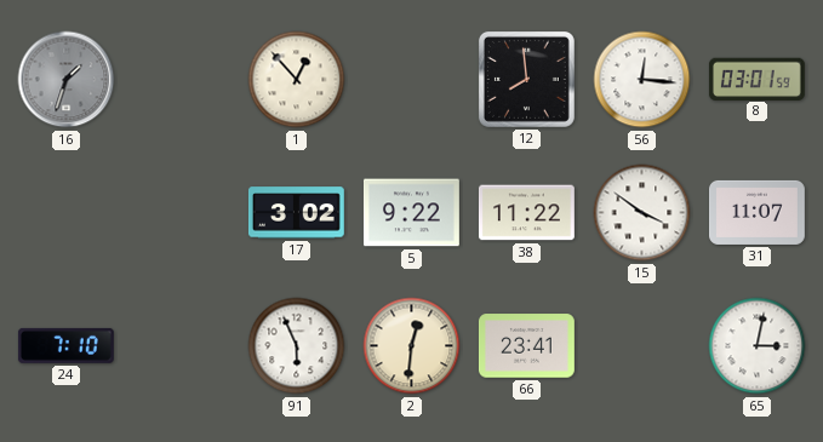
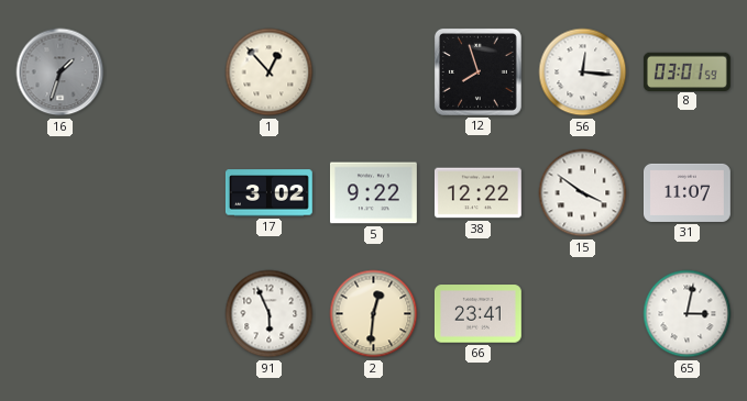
12: 7:59 -> 7:57 (477, 71)
38: 11:22 -> 12:22 (477, 193)
24: 7:10 -> none (65, 345)
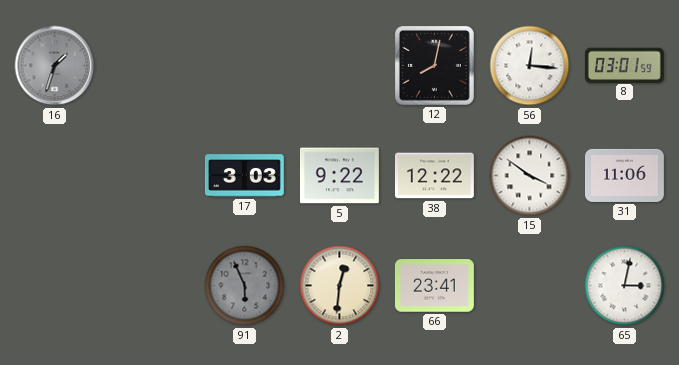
1: 12:53 -> none (270, 73)
12: 7:57 -> 8:02 (434, 65)
17: 3:02 -> 3:03 (244, 176)
31: 11:07 -> 11:06 (625, 175)
91 dial: white -> grey (245, 286)
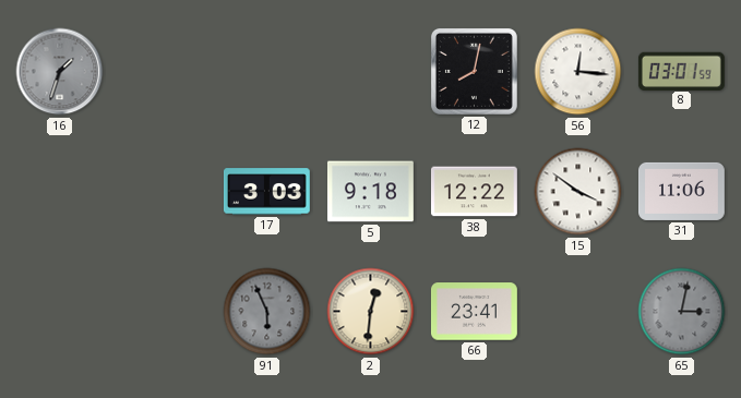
5: 9:22 -> 9:18 (370, 192)
65 dial: white -> grey (682, 312)
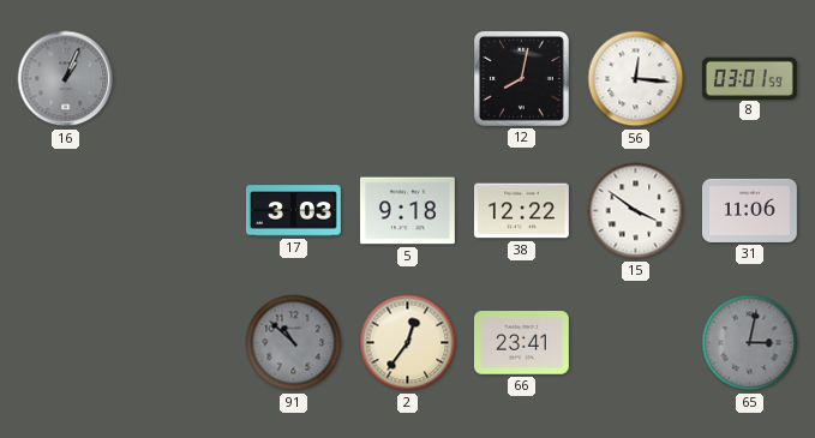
16: 1:33 -> 1:04 (66, 79)
91: 5:56 -> 10:52 (294, 343)
2: 12:31 -> 12:36 (408, 343)
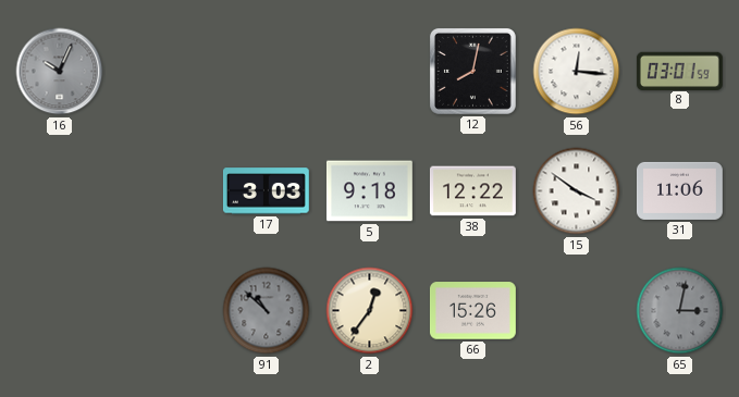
16: 1:04 -> 10:04 (60, 72)
66: 23:41 -> 15:26 (472, 311)
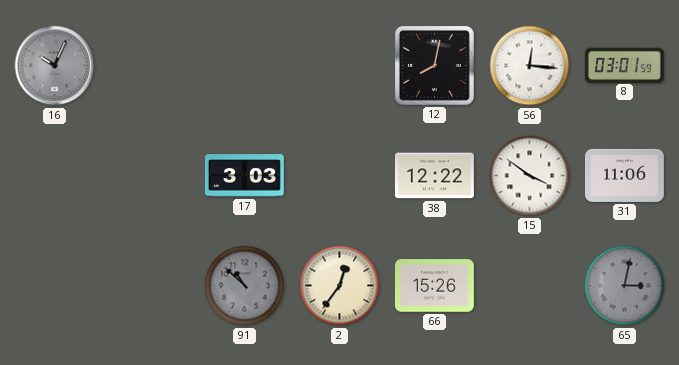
5: 9:18 -> none (369, 191)
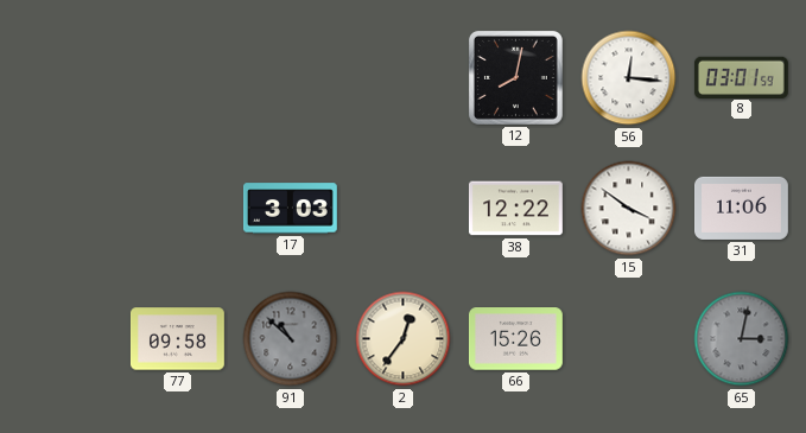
16: 10:04 -> none (55, 66)
77: none -> 09:58 (177, 339)
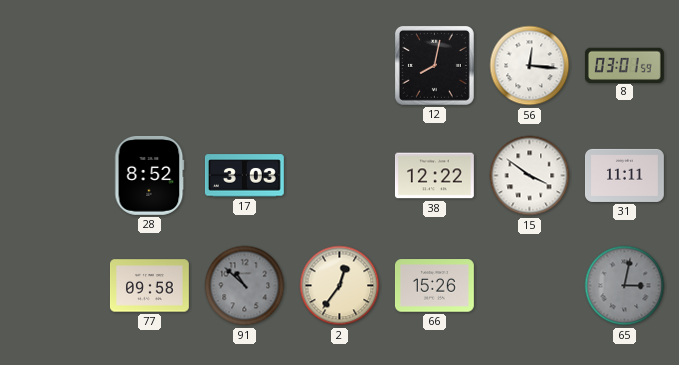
28: none -> 8:52 (150, 175)
31: 11:06 -> 11:11 (625, 175)
